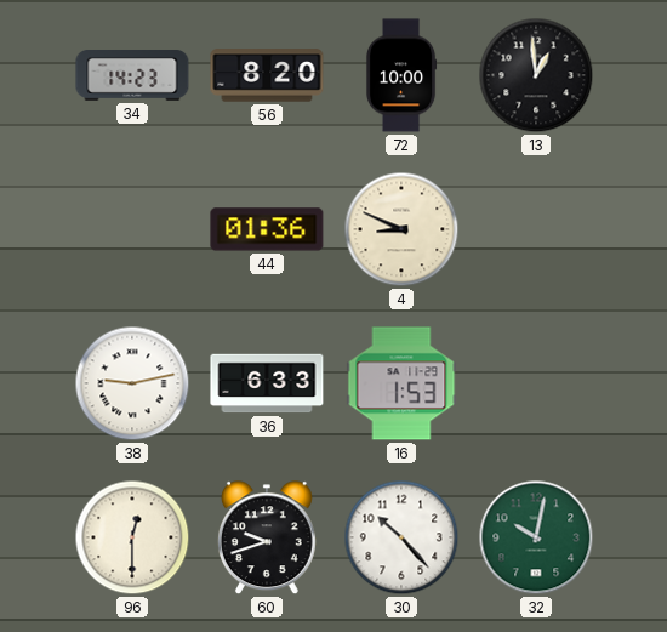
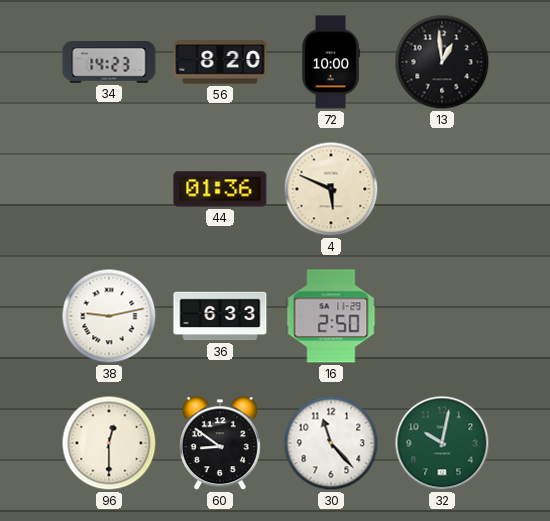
4: 8:49 -> 5:49 (331, 189)
16: 1:53 -> 2:50 (331, 316)
60: 9:42 -> 8:51 (220, 444)
30: 10:23 -> 11:23 (331, 443)
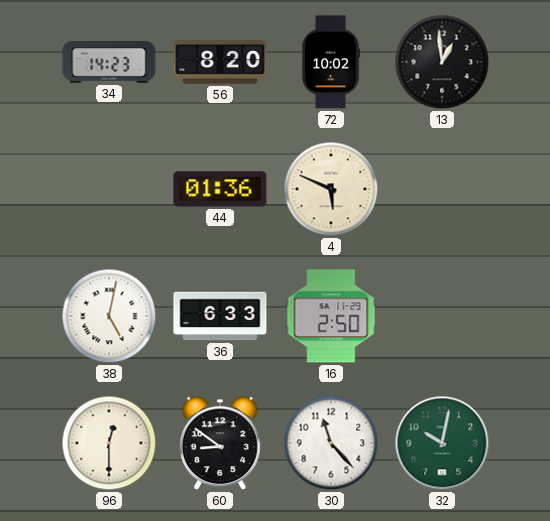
72: 10:00 -> 10:02 (331, 62)
38: 9:13 -> 5:02 (109, 316)
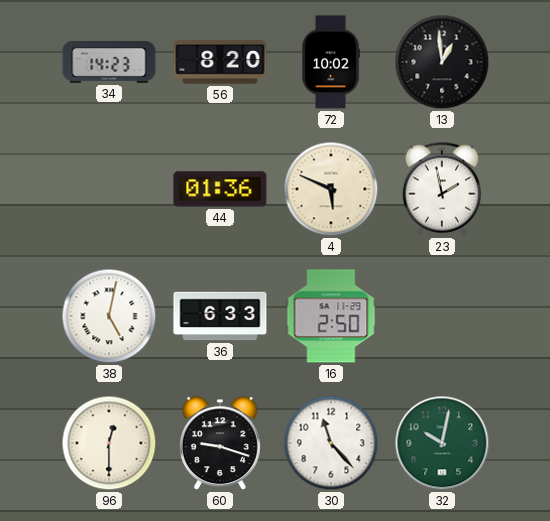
23: none -> 1:58 (442, 189)
60: 8:51 -> 9:18 (220, 444)
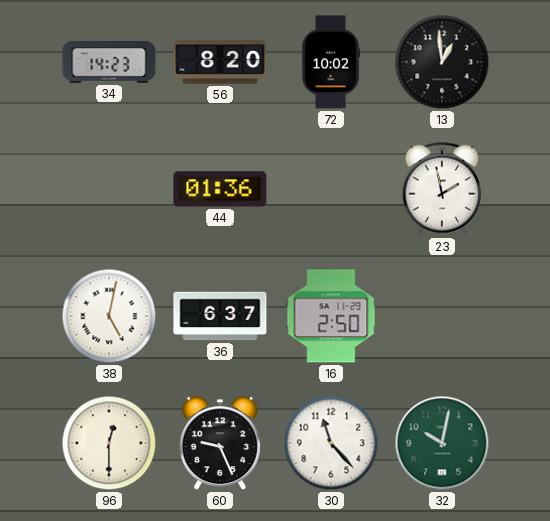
4: 5:49 -> none (331, 189)
36: 6:33 -> 6:37 (220, 316)
60: 9:18 -> 9:26 (220, 444)
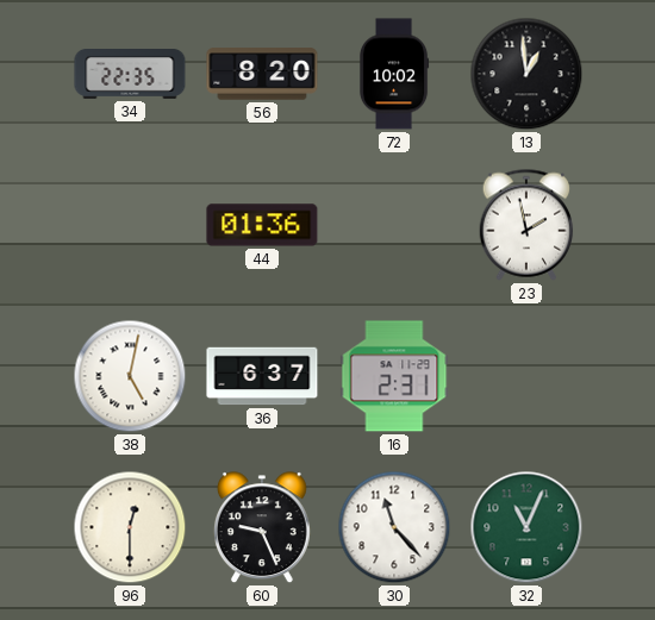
34: 14:23 -> 22:35 (130, 75)
16: 2:50 -> 2:31 (394, 376)
32: 10:02 -> 11:04 (526, 527)
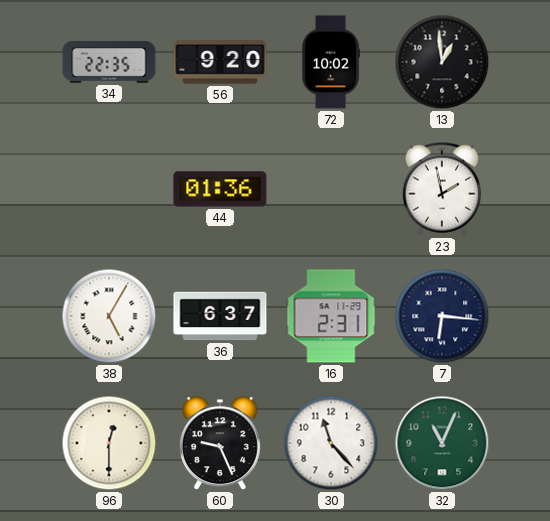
56: 8:20 -> 9:20 (220, 62)
38: 5:02 -> 5:05 (109, 316)
7: none -> 6:16 (442, 316)
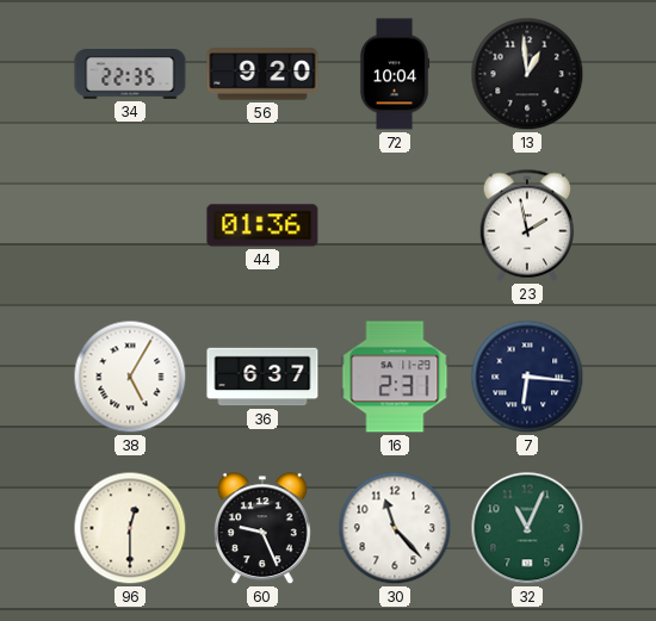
72: 10:02 -> 10:04 (395, 74)
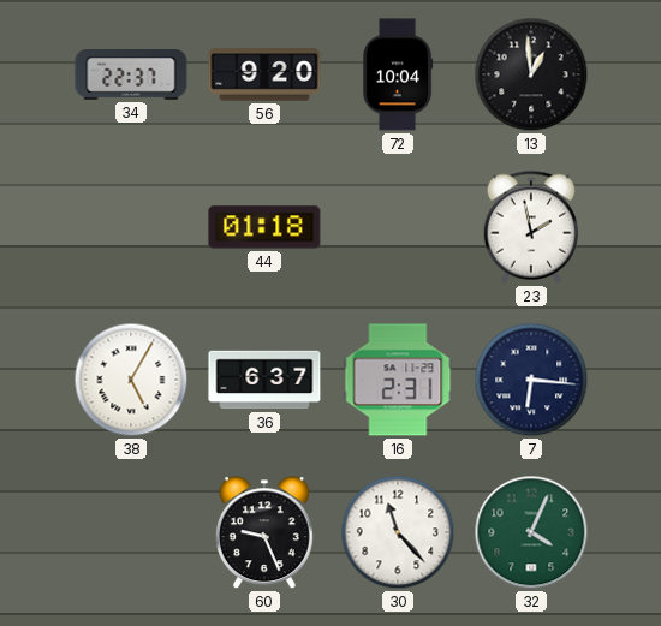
34: 22:35 -> 22:37 (131, 76)
44: 01:36 -> 01:18 (264, 227)
96: 12:30 -> none (130, 528)
32: 11:04 -> 4:04 (531, 532)
